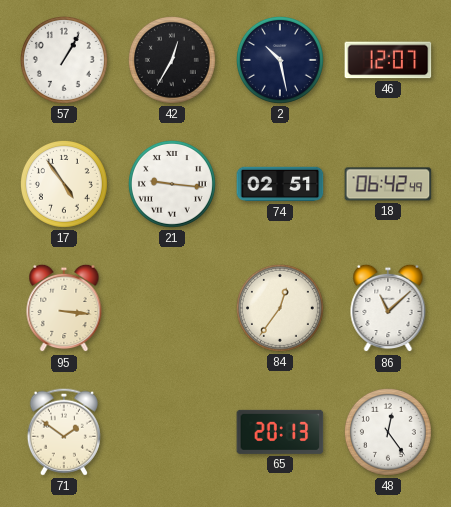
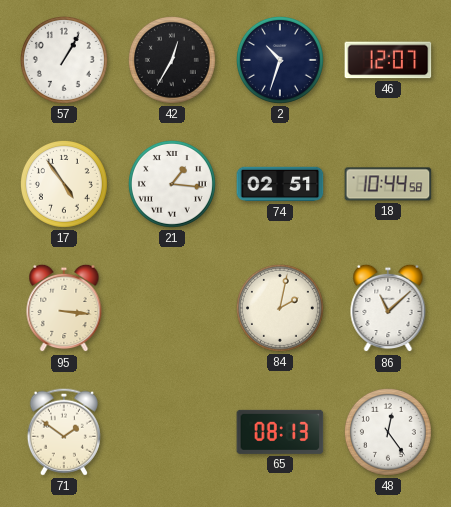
2: 10:28 -> 10:33 (280, 60)
21: 9:16 -> 1:16 (172, 184)
18: 06:42 -> 10:44 (388, 184)
84: 12:36 -> 2:02 (280, 308)
65: 20:13 -> 08:13 (280, 432)
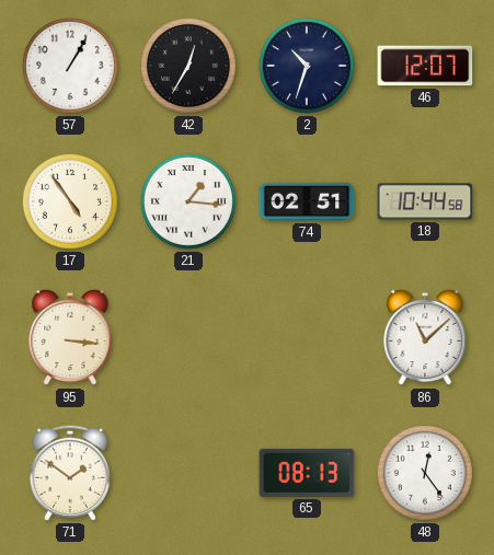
84: 2:02 -> none (280, 308)
